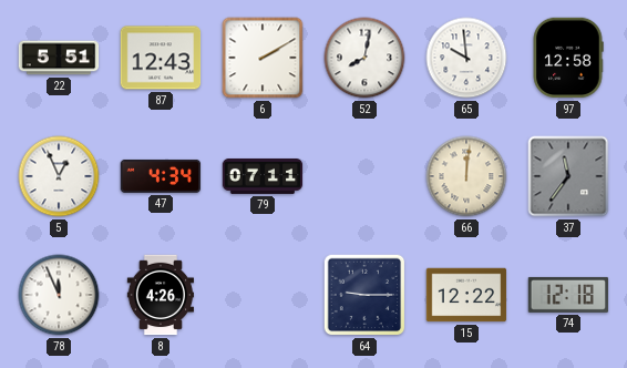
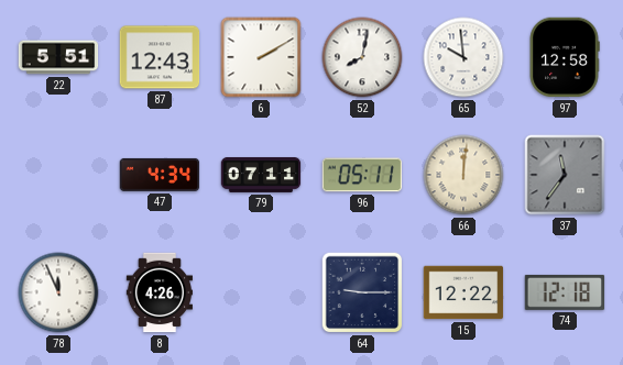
5: 12:56 -> none (59, 176)
96: none -> 05:11 (362, 175)
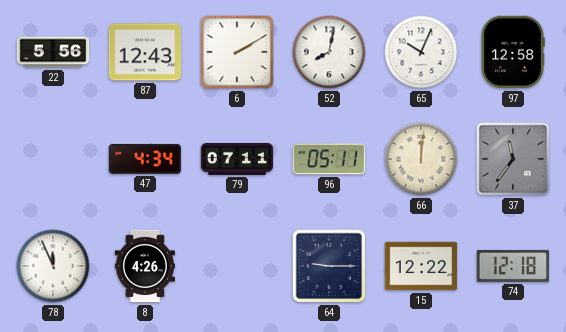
22: 5:51 -> 5:56 (53, 52)
65: 9:59 -> 10:04 (421, 52)
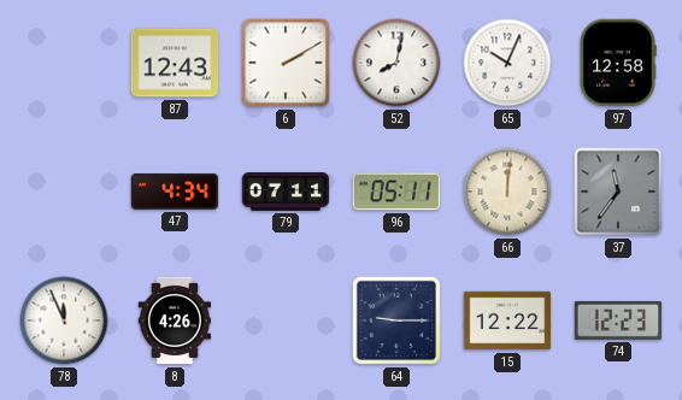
22: 5:56 -> none (53, 52)
74: 12:18 -> 12:23 (618, 320)
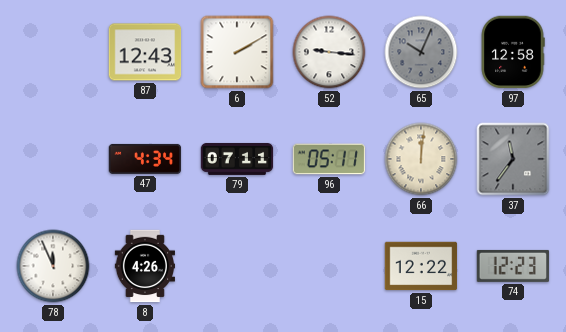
52: 8:02 -> 9:16 (329, 52)
65 dial: white -> grey (421, 52)
64: 9:15 -> none (396, 320)
